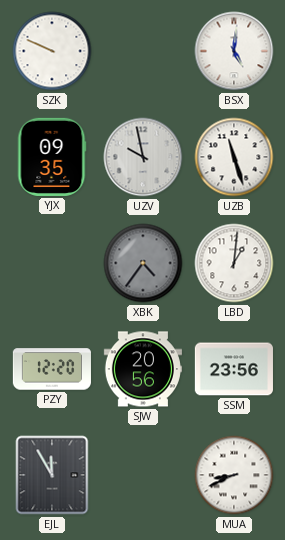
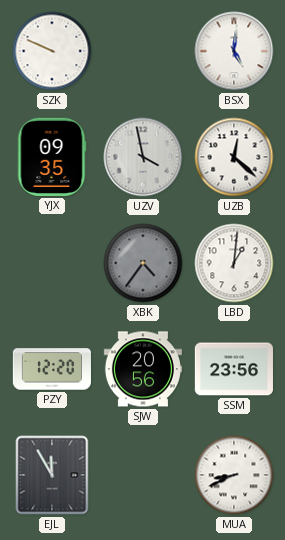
UZV: 9:58 -> 3:58 (143, 157)
UZB: 11:27 -> 12:22 (234, 157)
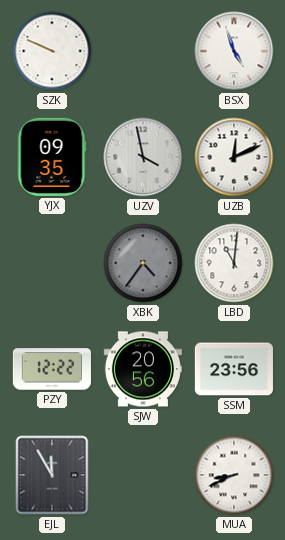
BSX: 5:01 -> 4:57 (234, 51)
UZB: 12:22 -> 12:11 (234, 157)
LBD: 1:01 -> 11:01 (234, 263)
PZY: 12:20 -> 12:22 (52, 369)
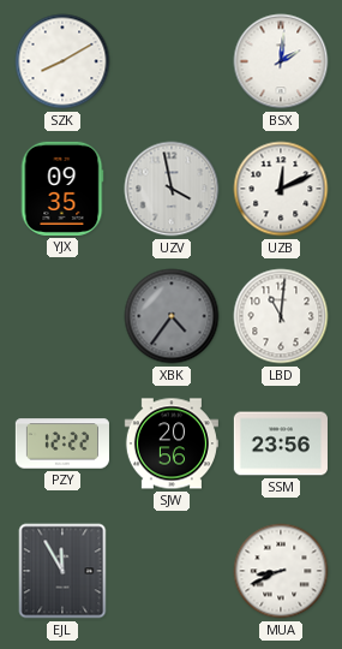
SZK: 9:49 -> 8:10 (62, 61)
BSX: 4:57 -> 2:01 (281, 61)
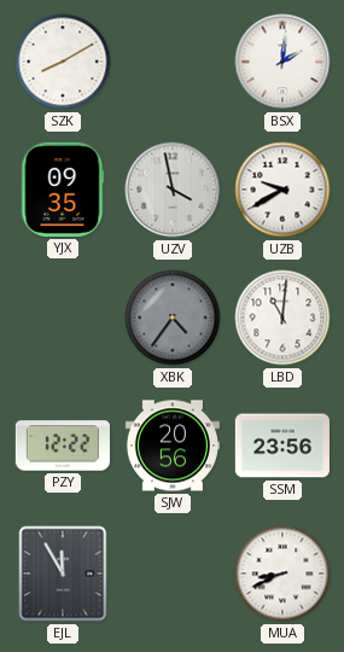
UZB: 12:11 -> 9:40 (282, 190)
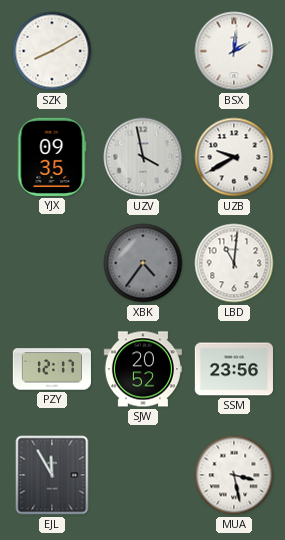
PZY: 12:22 -> 12:17 (52, 369)
SJW: 20:56 -> 20:52 (143, 369)
MUA: 8:41 -> 3:28 (234, 475)
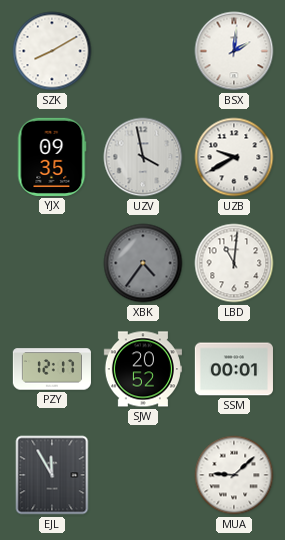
SSM: 23:56 -> 00:01 (234, 369)
MUA: 3:28 -> 9:08 (234, 475)
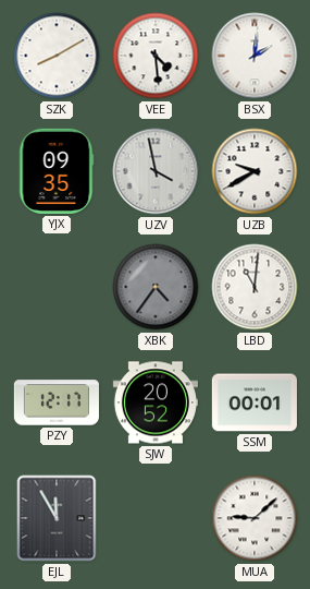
VEE: none -> 4:29 (156, 56)
